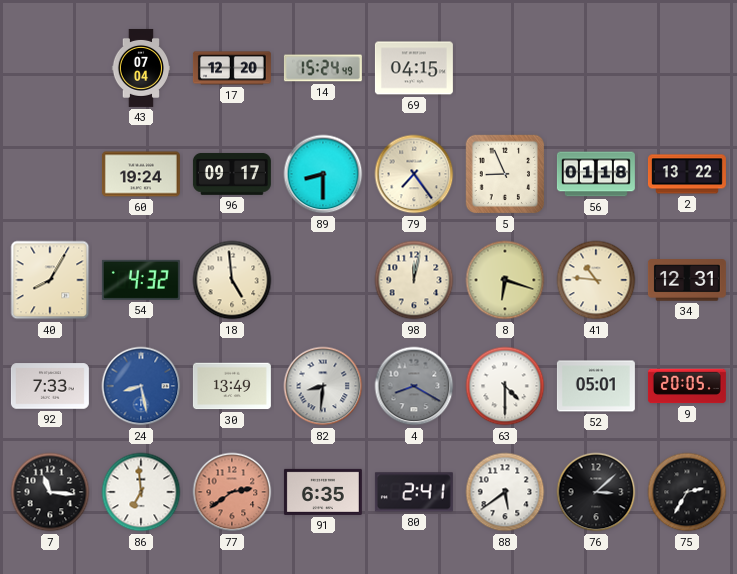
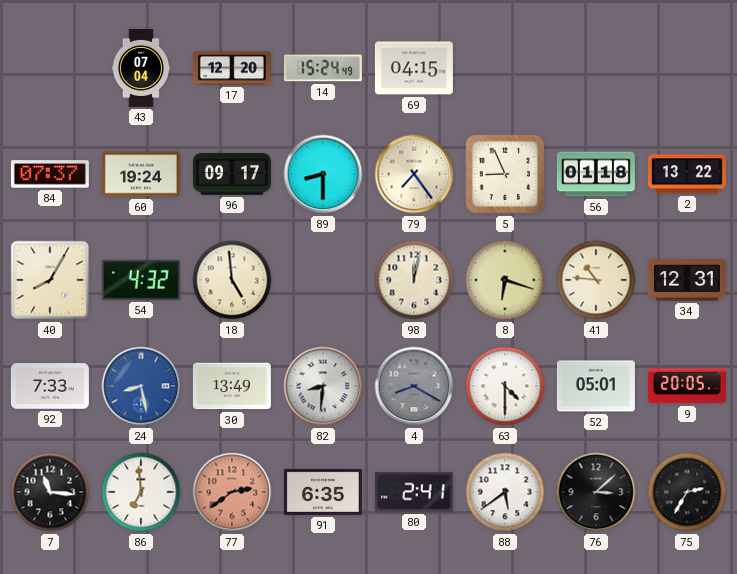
84: none -> 07:37 (50, 174)
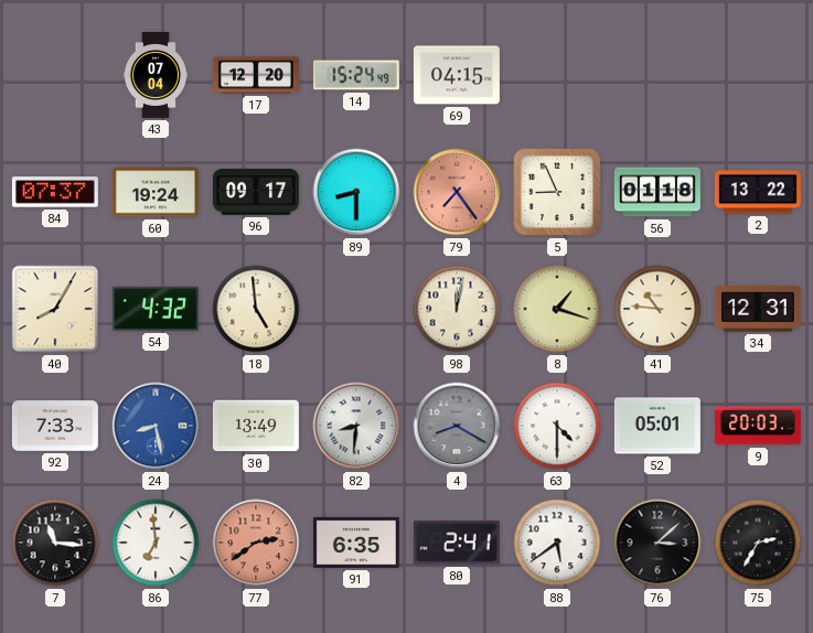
79 dial: cream -> salmon (457, 192)
8: 6:18 -> 1:18 (557, 309)
9: 20:05 -> 20:03 (758, 426)
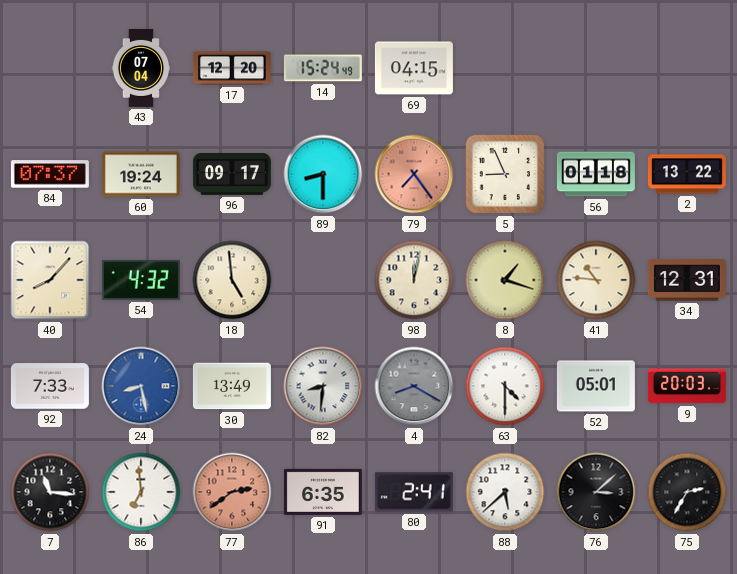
40: 8:05 -> 8:07 (50, 280)
88: 5:39 -> 5:38 (505, 492)
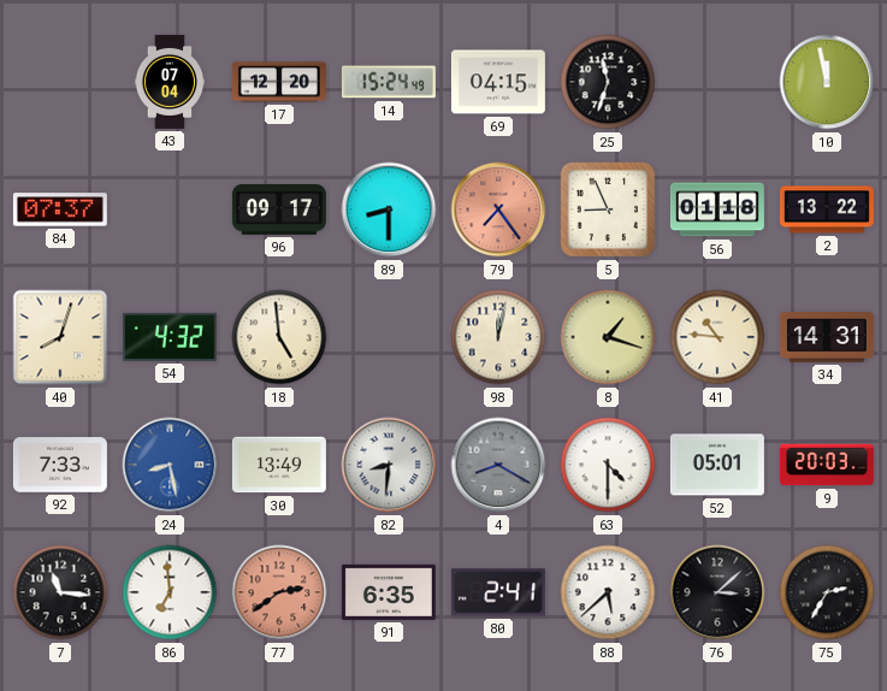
25: none -> 11:33 (608, 82)
10: none -> 11:58 (827, 82)
60: 19:24 -> none (141, 174)
40: 8:07 -> 8:03 (60, 337)
34: 12:31 -> 14:31 (827, 337)
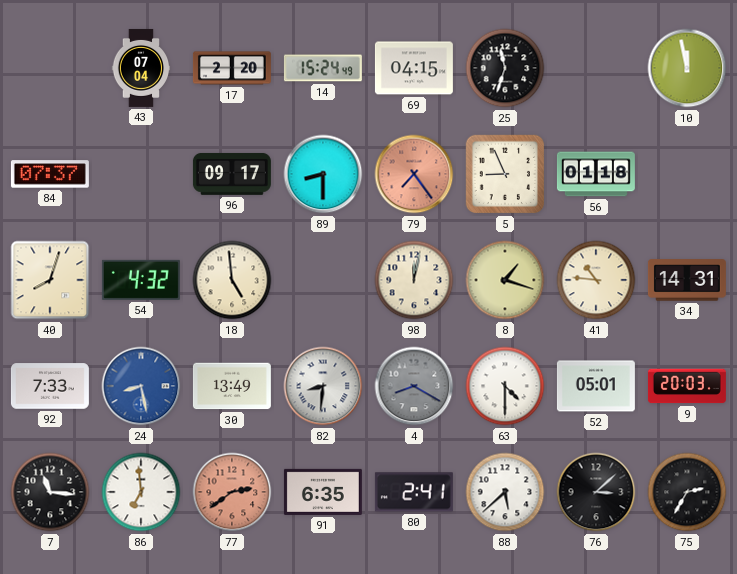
17: 12:20 -> 2:20 (232, 68)
2: 13:22 -> none (827, 209)
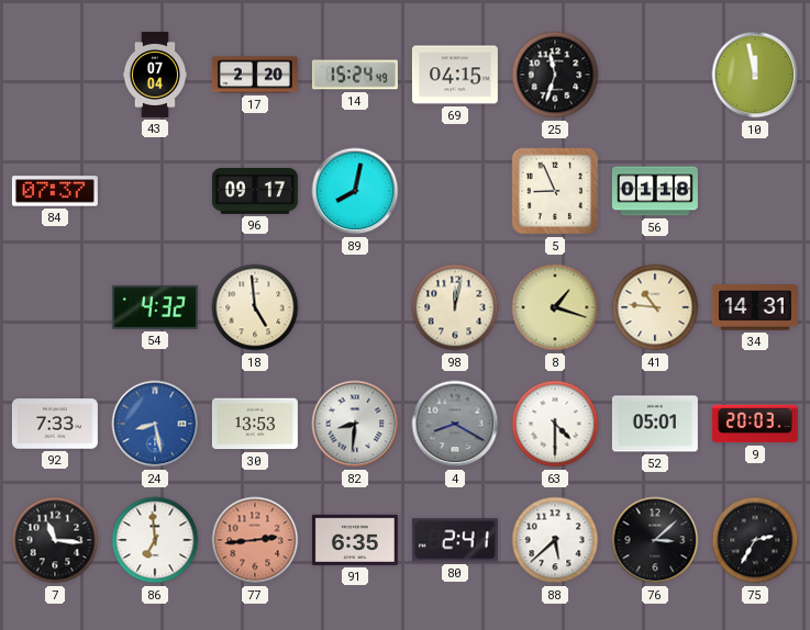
89: 8:30 -> 8:02 (355, 191)
79: 7:24 -> none (414, 174)
40: 8:03 -> none (50, 280)
30: 13:49 -> 13:53 (255, 424)
77: 2:39 -> 2:44 (255, 540)
